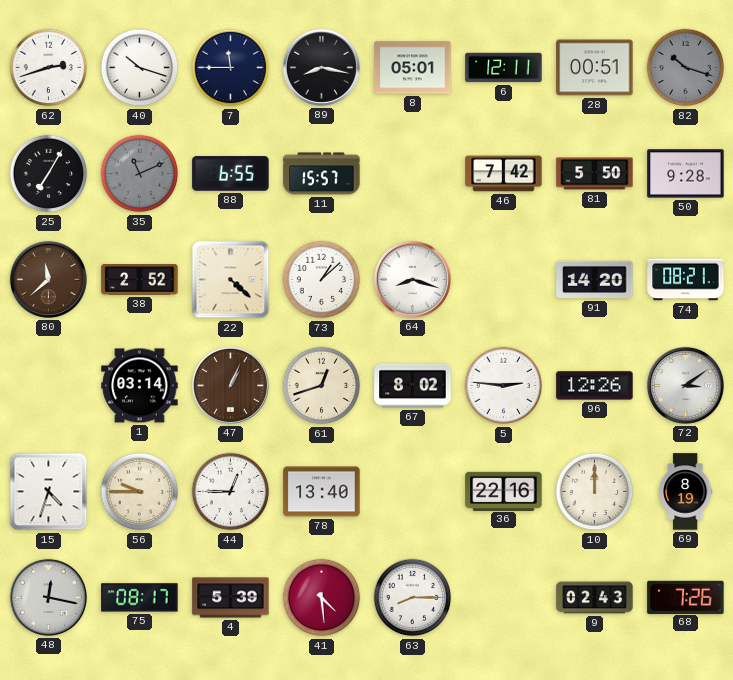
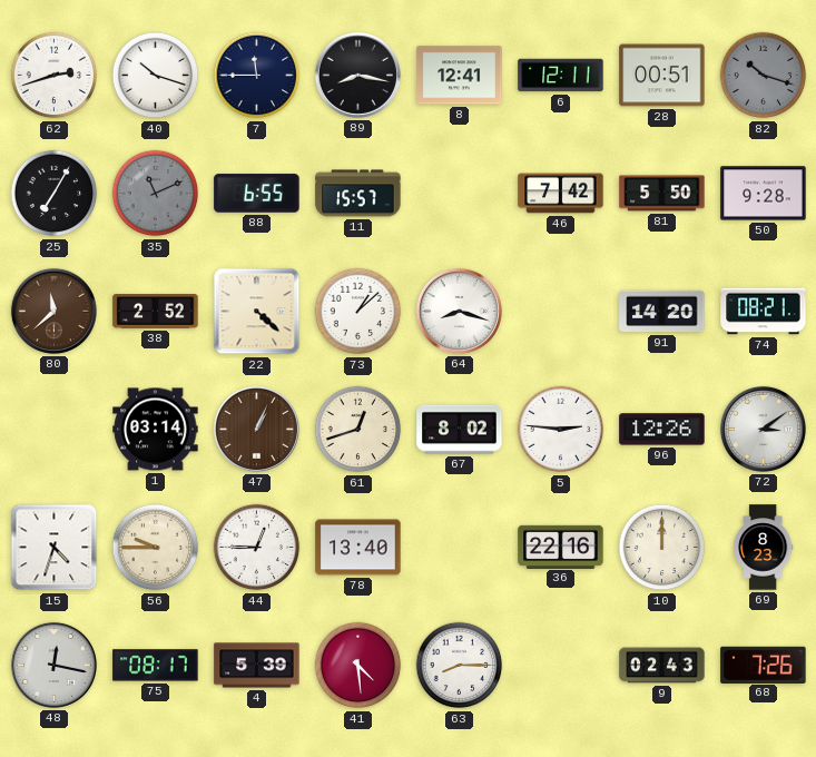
8: 05:01 -> 12:41 (460, 76)
69: 8:19 -> 8:23 (764, 548)
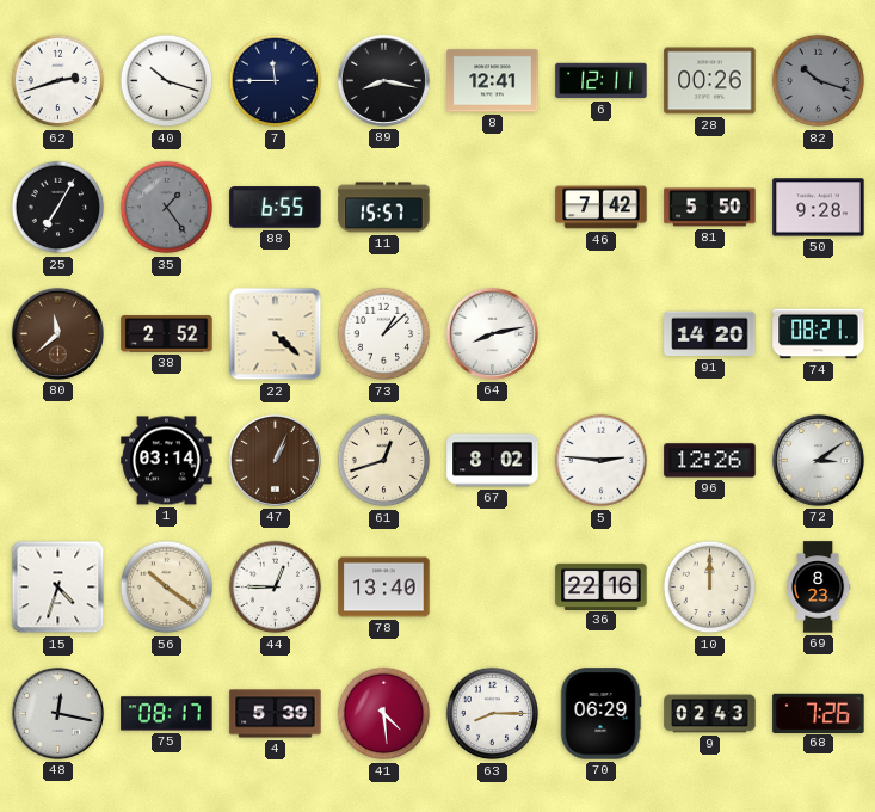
28: 00:51 -> 00:26 (710, 81)
35: 11:11 -> 1:24 (167, 208)
64: 8:18 -> 8:13 (492, 333)
56: 9:45 -> 10:21 (167, 588)
70: none -> 06:29 (600, 714)
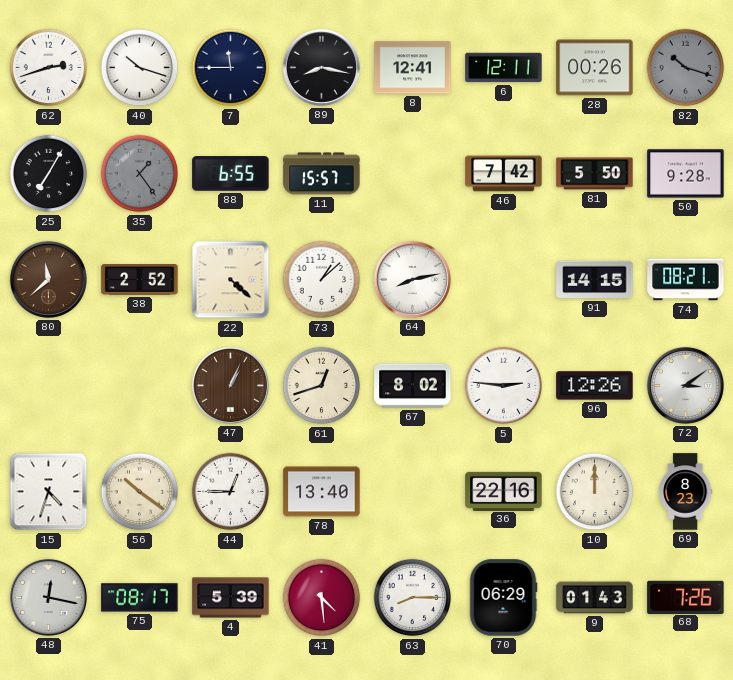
91: 14:20 -> 14:15 (595, 280)
1: 03:14 -> none (167, 461)
9: 02:43 -> 01:43 (595, 598)
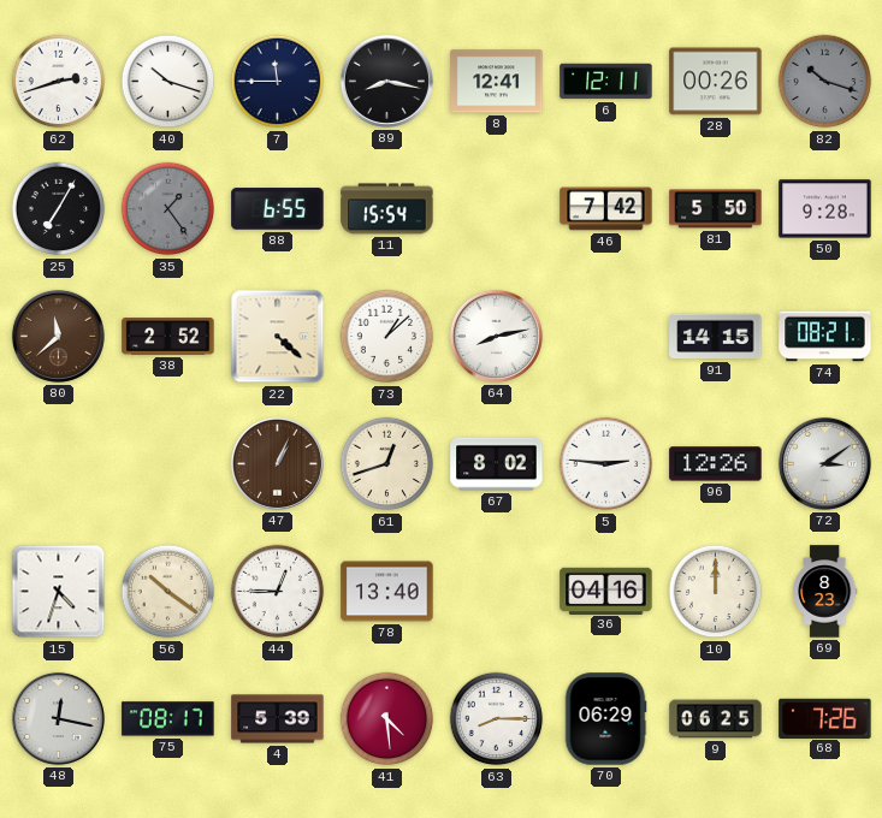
11: 15:57 -> 15:54 (387, 209)
36: 22:16 -> 04:16 (606, 591)
9: 01:43 -> 06:25 (716, 719)
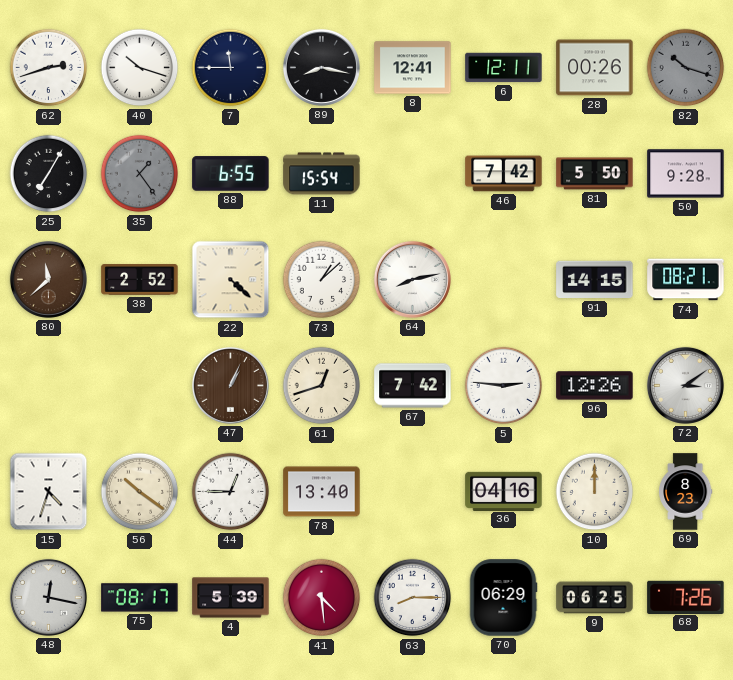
67: 8:02 -> 7:42 (413, 386)
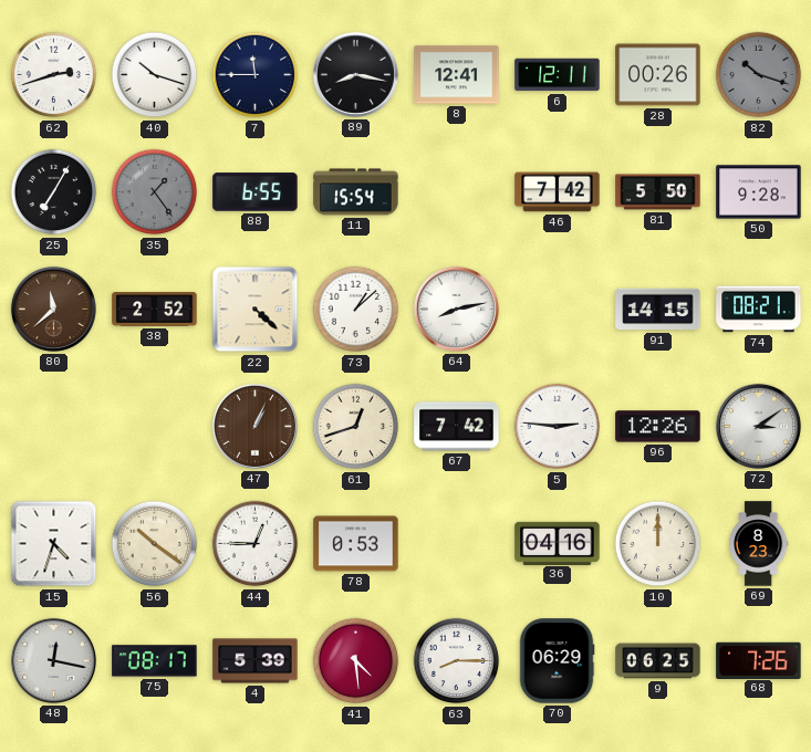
78: 13:40 -> 0:53 (356, 544)
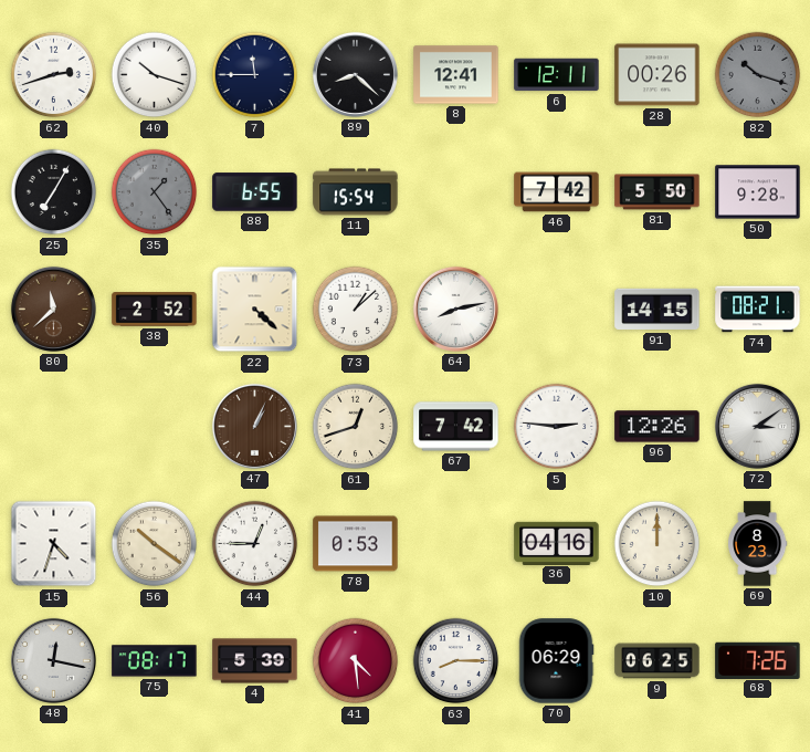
89: 8:17 -> 8:22 (355, 74)
